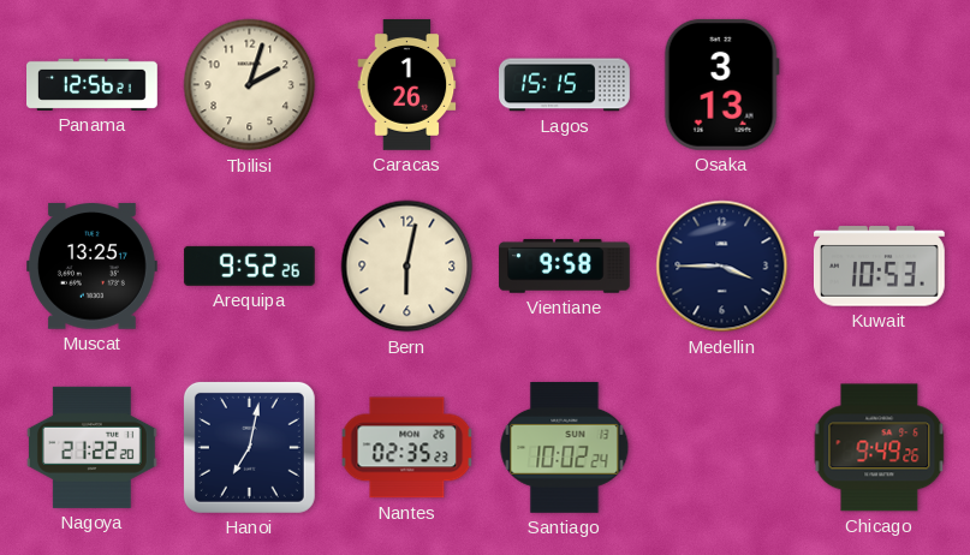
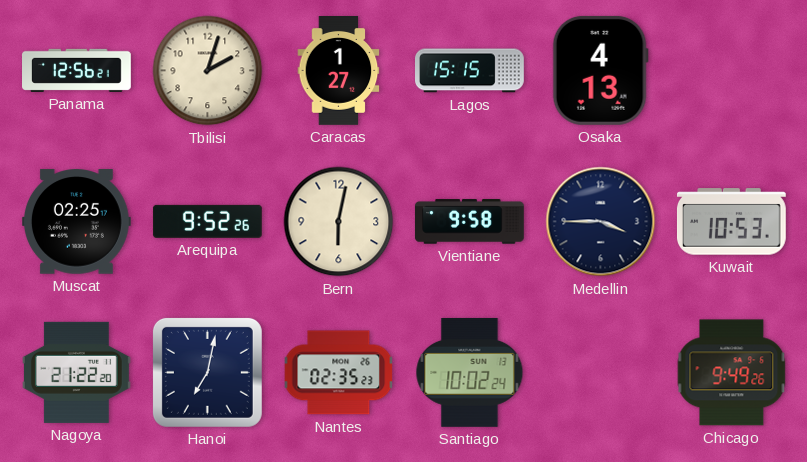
Caracas: 1:26 -> 1:27 (339, 71)
Osaka: 3:13 -> 4:13 (600, 70)
Muscat: 13:25 -> 02:25 (76, 222)
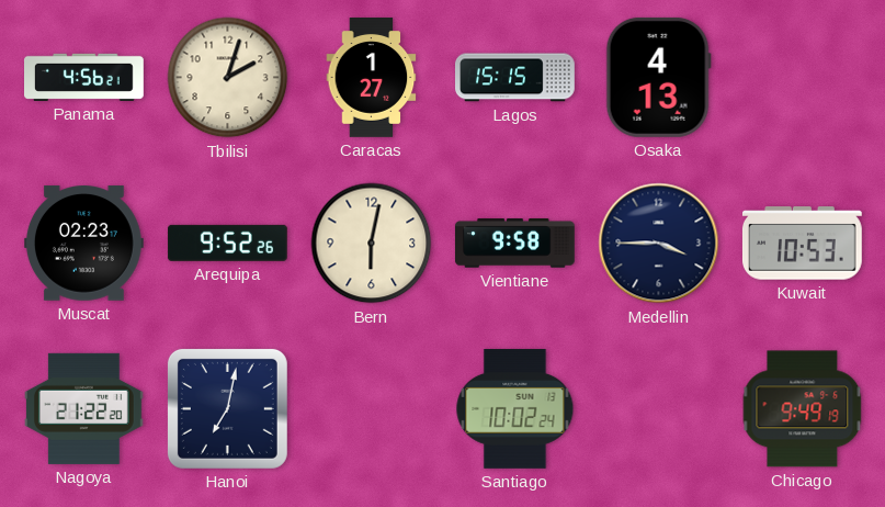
Panama: 12:56 -> 4:56 (84, 77)
Muscat: 02:25 -> 02:23 (83, 244)
Nantes: 02:35 -> none (339, 373)
Chicago: 9:49:26 -> 9:49:19 (803, 409)
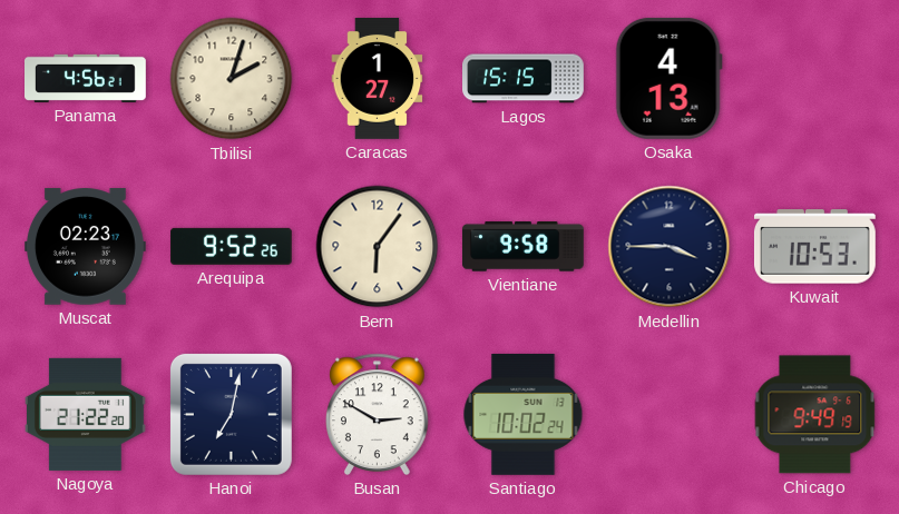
Bern: 6:02 -> 6:06 (378, 247)
Busan: none -> 2:50 (378, 414)
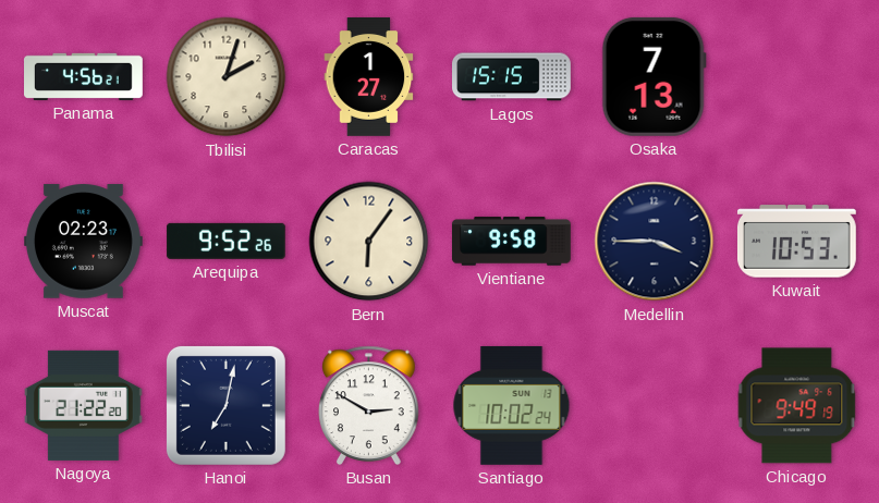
Osaka: 4:13 -> 7:13 (654, 76)
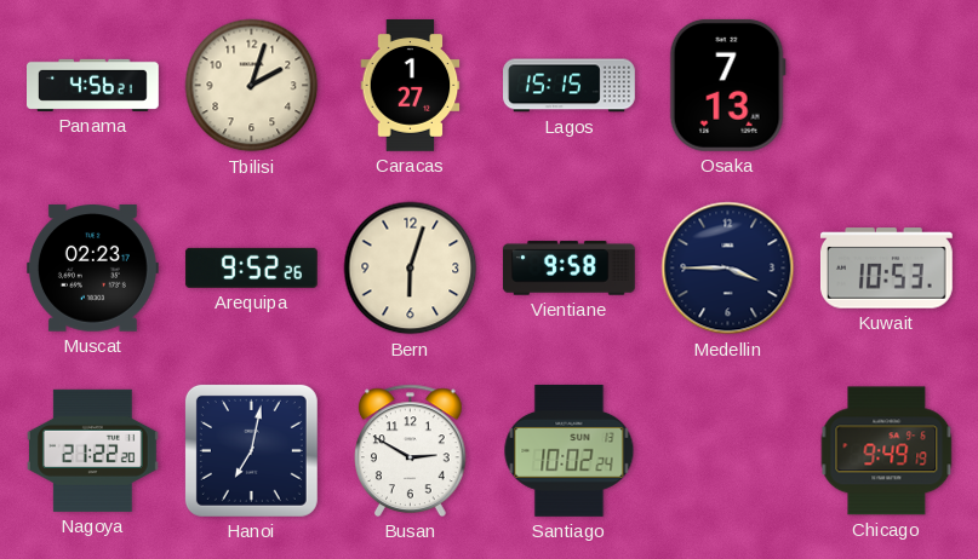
Bern: 6:06 -> 6:03 (411, 269)
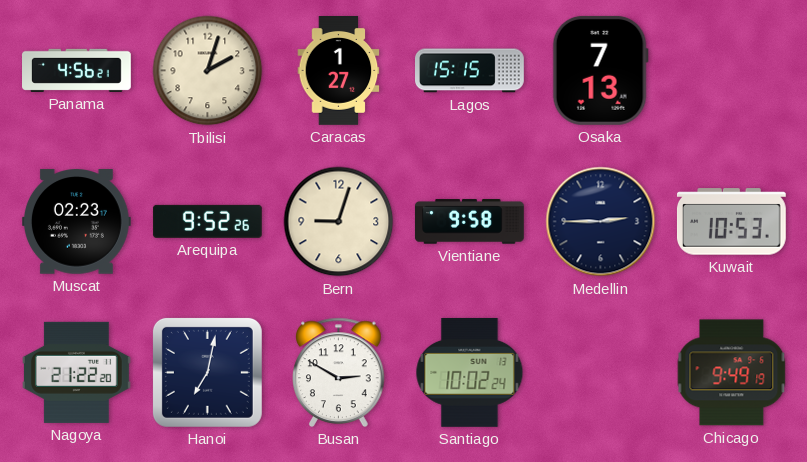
Bern: 6:03 -> 9:03 (339, 222)
Medellin: 3:45 -> 2:45 (601, 222)
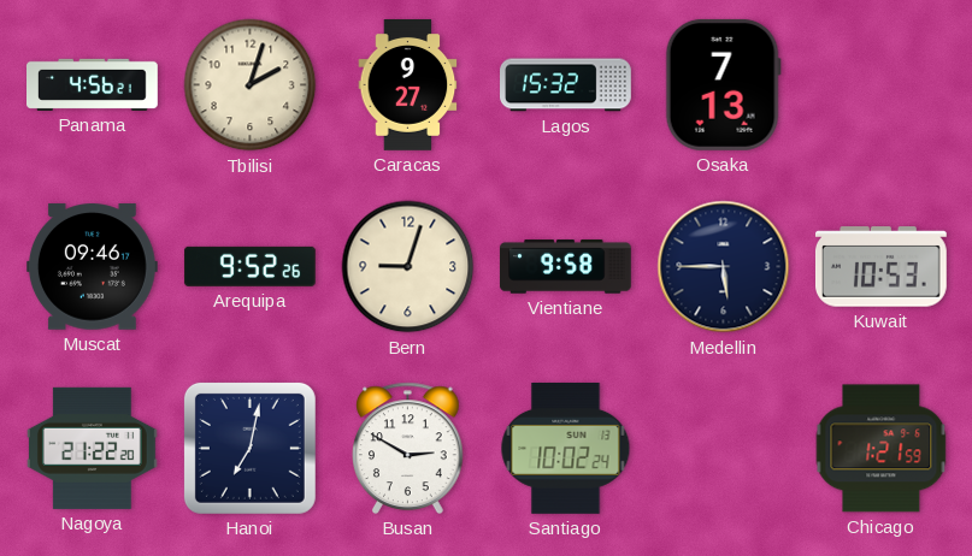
Caracas: 1:27 -> 9:27 (408, 85)
Lagos: 15:15 -> 15:32 (566, 85)
Muscat: 02:23 -> 09:46 (92, 267)
Medellin: 2:45 -> 5:45 (724, 267)
Chicago: 9:49 -> 1:21 (882, 449)
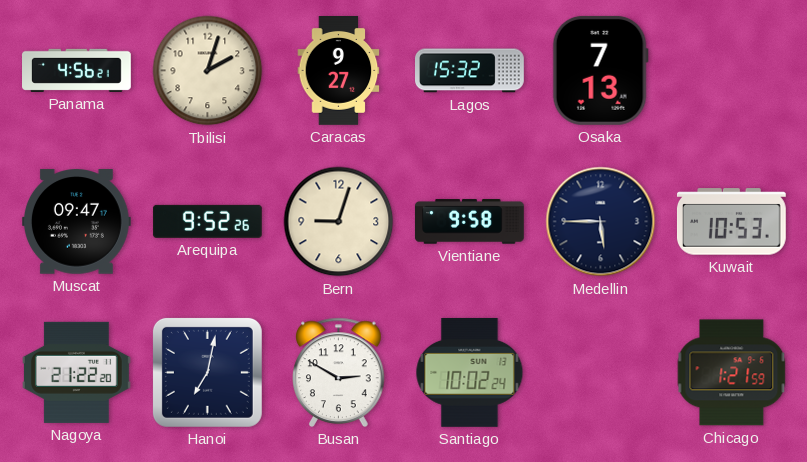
Muscat: 09:46 -> 09:47 (76, 222)
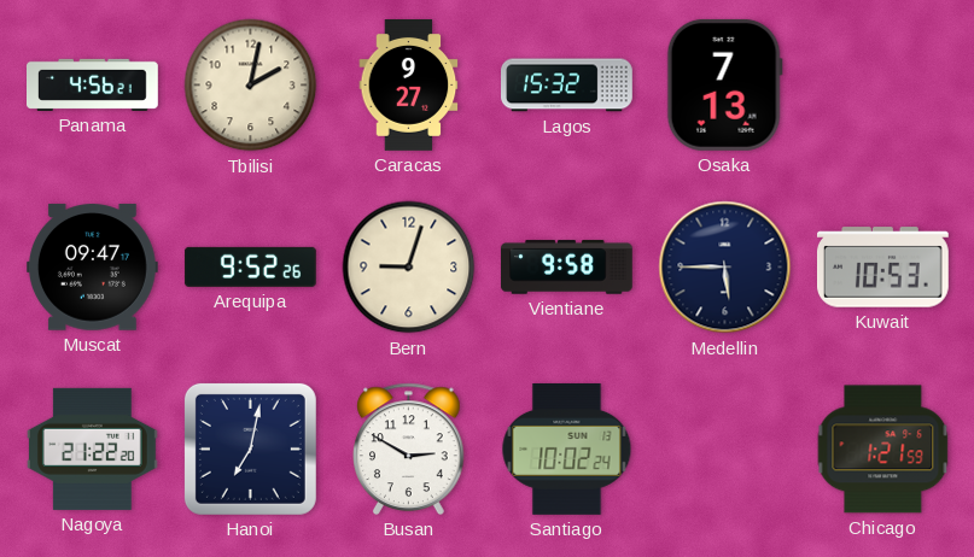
Tbilisi: 2:03 -> 2:02 (251, 86)
